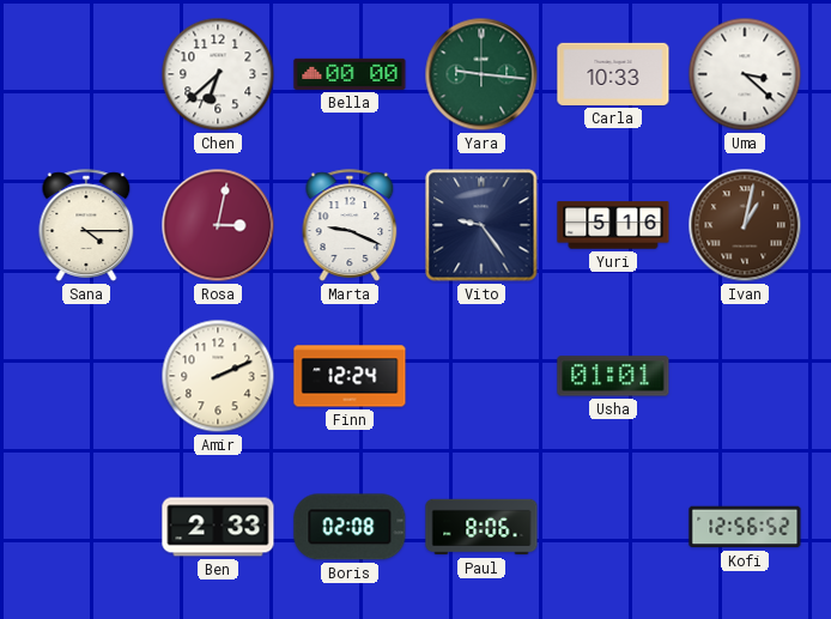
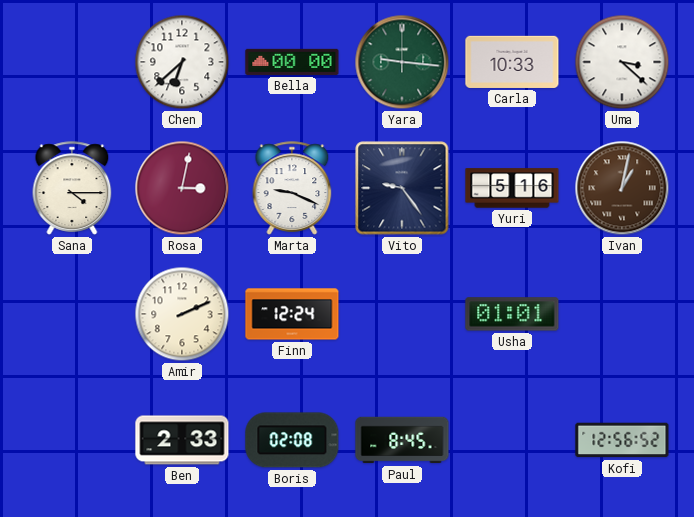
Paul: 8:06 -> 8:45 (402, 440)
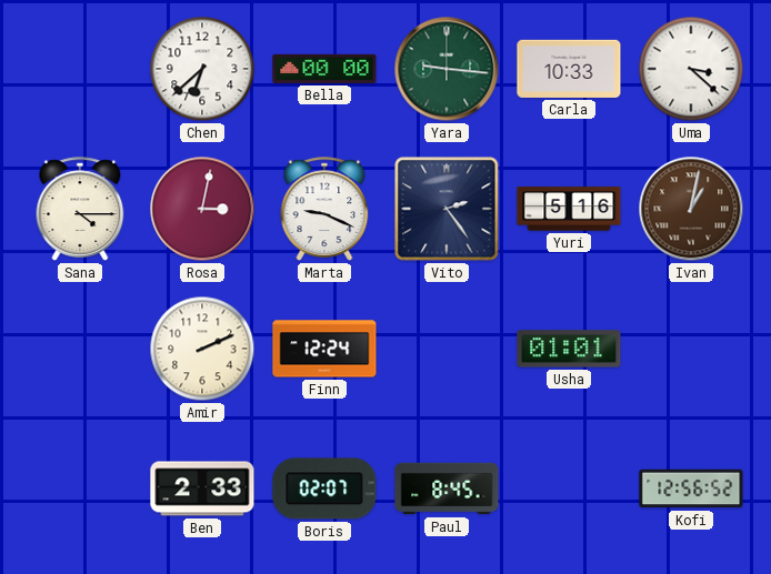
Vito: 9:24 -> 2:24 (447, 209)
Boris: 02:08 -> 02:07 (324, 489)
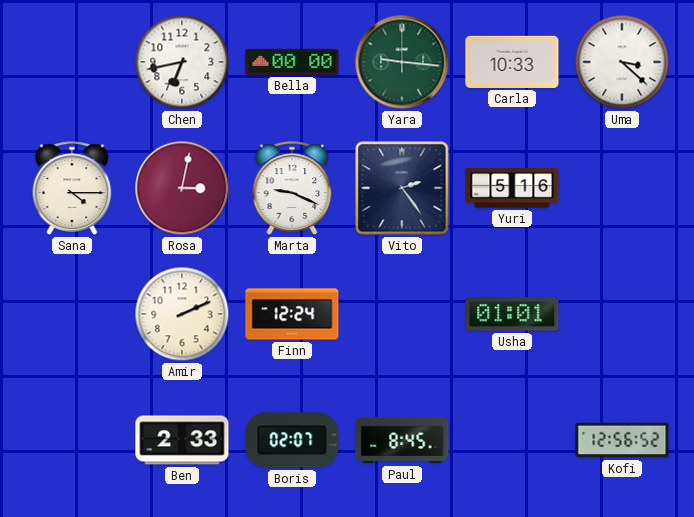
Chen: 6:38 -> 6:43 (182, 62)
Ivan: 1:02 -> none (691, 209)
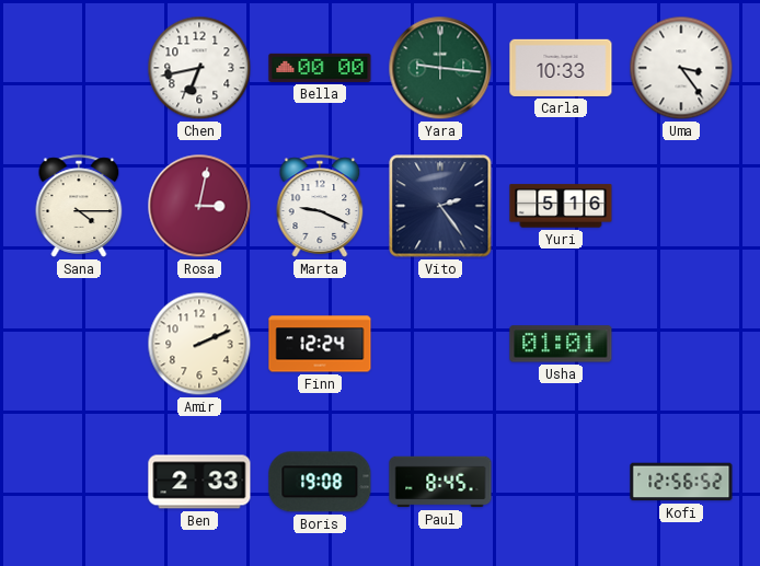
Uma: 3:22 -> 3:24 (681, 68)
Boris: 02:07 -> 19:08 (320, 482)
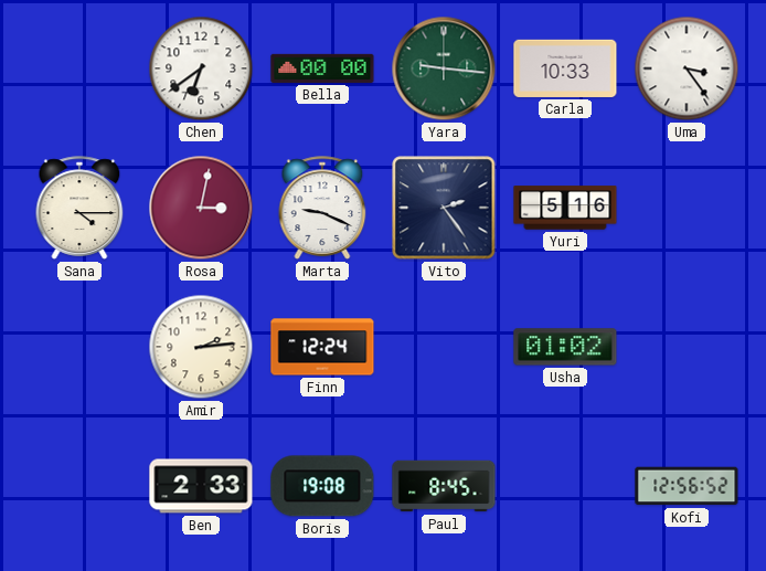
Chen: 6:43 -> 6:39 (201, 68)
Amir: 2:11 -> 2:14 (201, 347)
Usha: 01:01 -> 01:02 (565, 347)
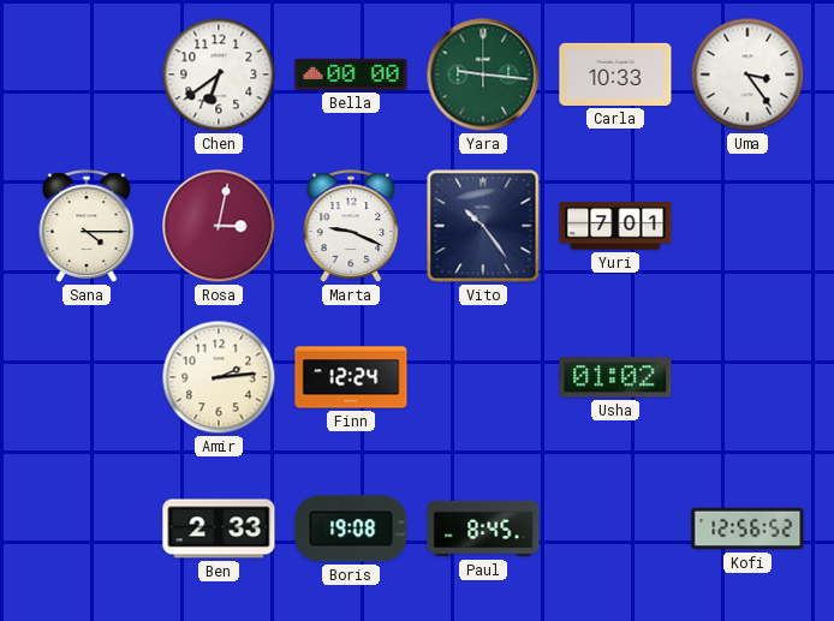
Vito: 2:24 -> 10:24 (483, 226)
Yuri: 5:16 -> 7:01 (615, 226)
